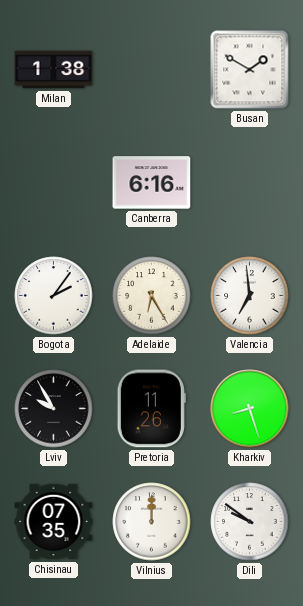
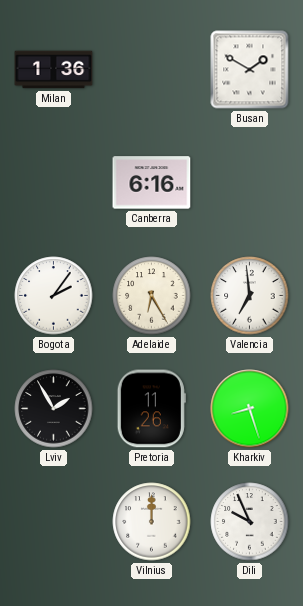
Milan: 1:38 -> 1:36 (54, 70)
Lviv: 9:55 -> 1:55 (54, 409)
Chisinau: 07:35 -> none (54, 522)
Dili: 9:51 -> 9:56 (250, 522)
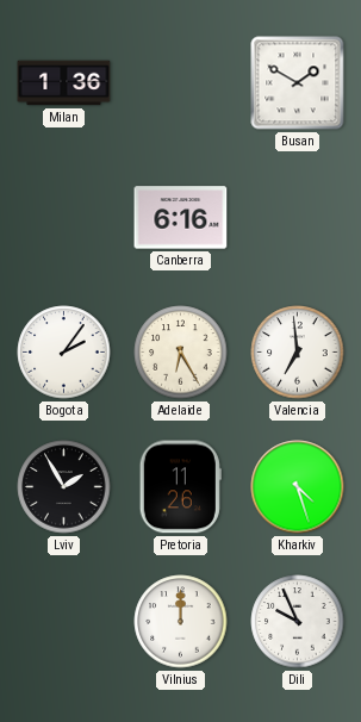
Kharkiv: 8:27 -> 4:27 (298, 487)
